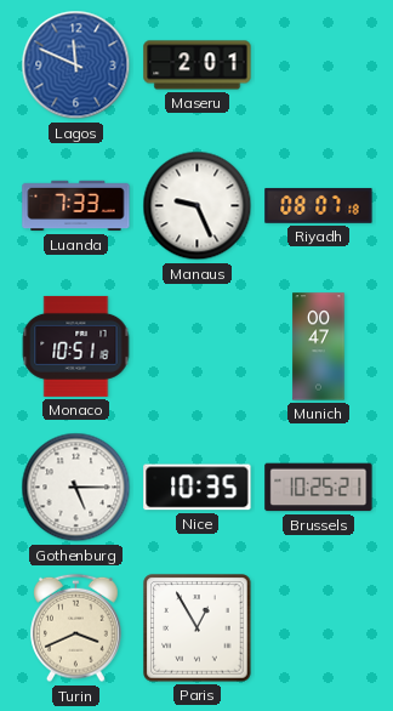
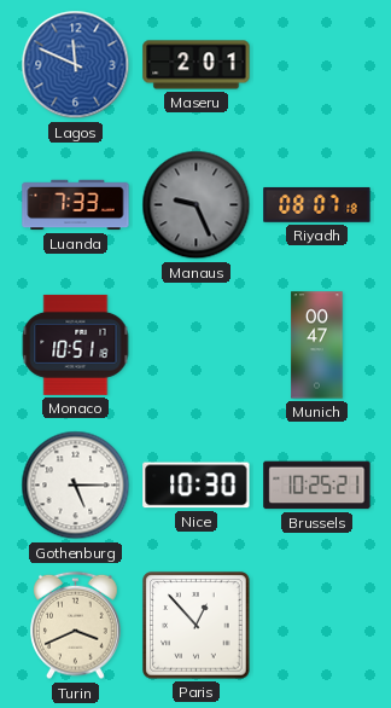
Manaus dial: white -> grey (197, 205)
Nice: 10:35 -> 10:30 (197, 486)
Paris: 12:55 -> 12:53 (197, 626)
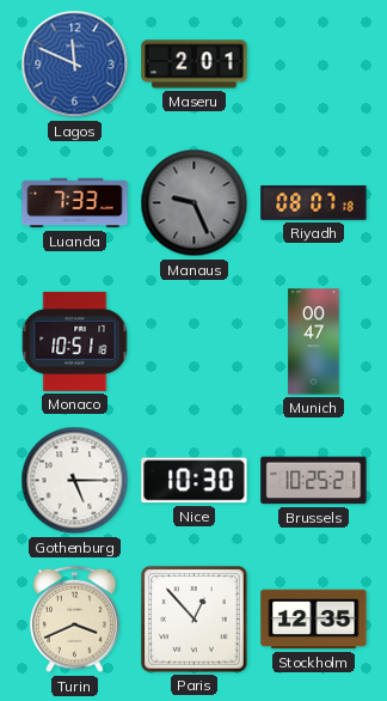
Stockholm: none -> 12:35 (314, 620)
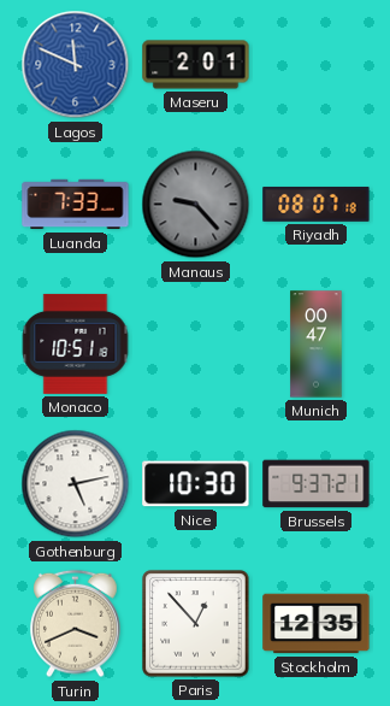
Manaus: 9:26 -> 9:23 (196, 205)
Gothenburg: 5:15 -> 5:13 (76, 484)
Brussels: 10:25 -> 9:37 (317, 484)
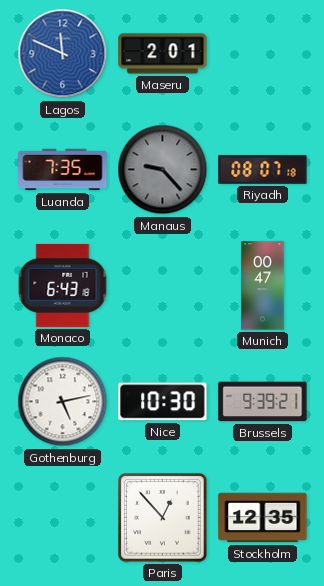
Luanda: 7:33 -> 7:35 (63, 170)
Monaco: 10:51 -> 6:43 (63, 285)
Brussels: 9:37 -> 9:39 (263, 402)
Turin: 3:41 -> none (76, 624)
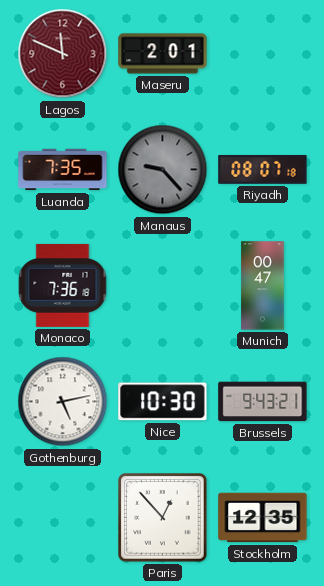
Lagos dial: blue -> burgundy (63, 54)
Monaco: 6:43 -> 7:36 (63, 285)
Brussels: 9:39 -> 9:43 (263, 402)
